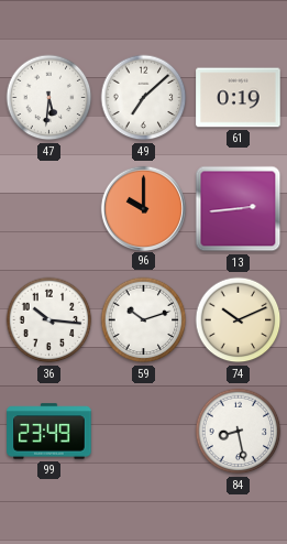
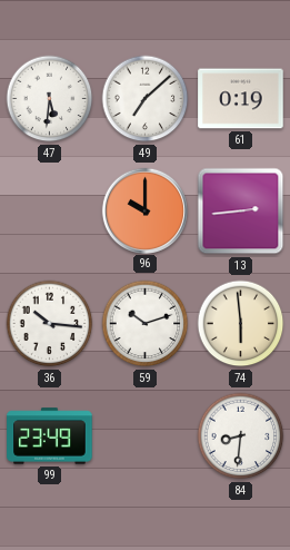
74: 10:11 -> 5:59 (241, 324)
84: 8:28 -> 8:31 (241, 436)
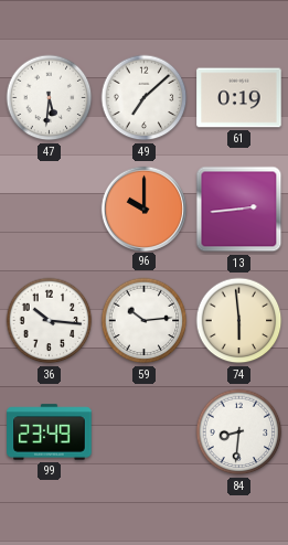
59: 10:12 -> 10:14 (145, 321)
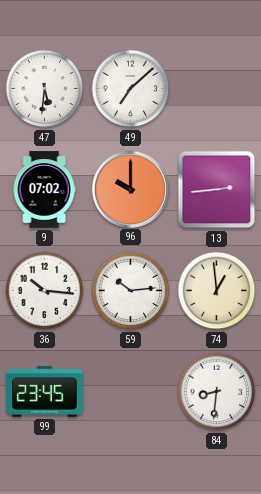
61: 0:19 -> none (239, 98)
9: none -> 07:02 (44, 190)
74: 5:59 -> 12:59 (217, 291)
99: 23:49 -> 23:45 (45, 392)
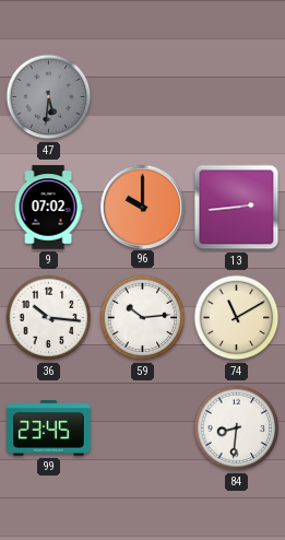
47 dial: white -> grey (49, 97)
49: 7:08 -> none (131, 89)
74: 12:59 -> 11:10 (237, 318)
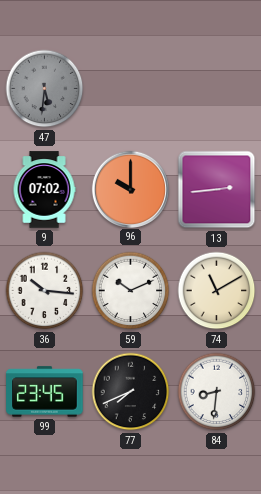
59: 10:14 -> 10:11 (131, 291)
77: none -> 7:41 (131, 392)
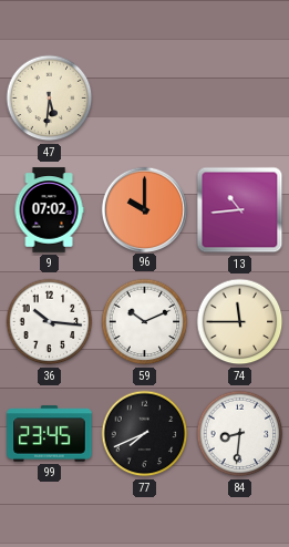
47 dial: grey -> cream (50, 99)
13: 2:44 -> 10:44 (240, 210)
74: 11:10 -> 11:45 (240, 322)
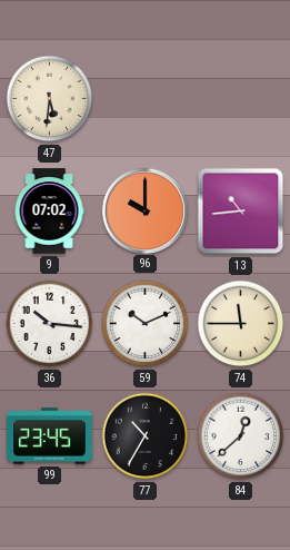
77: 7:41 -> 10:35 (146, 436)
84: 8:31 -> 12:38 (241, 436)
